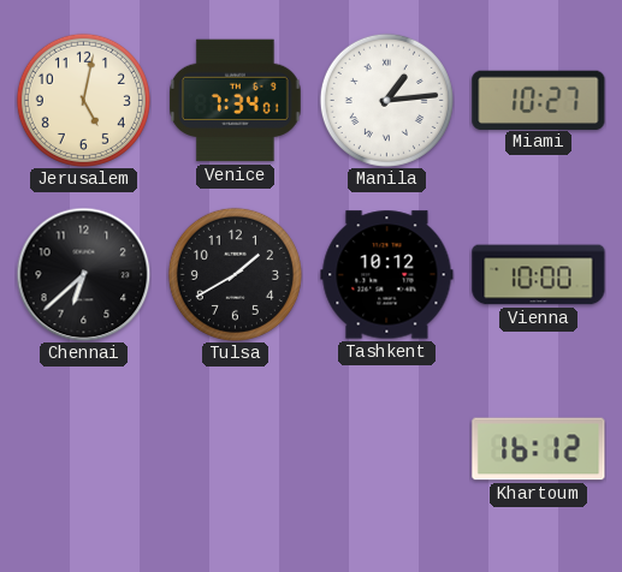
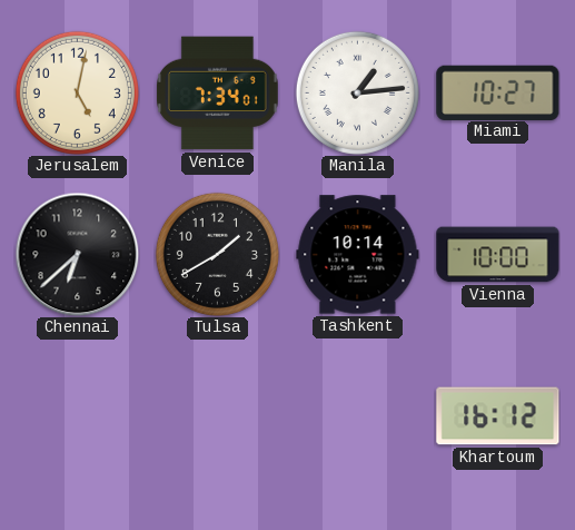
Tashkent: 10:12 -> 10:14 (358, 255)
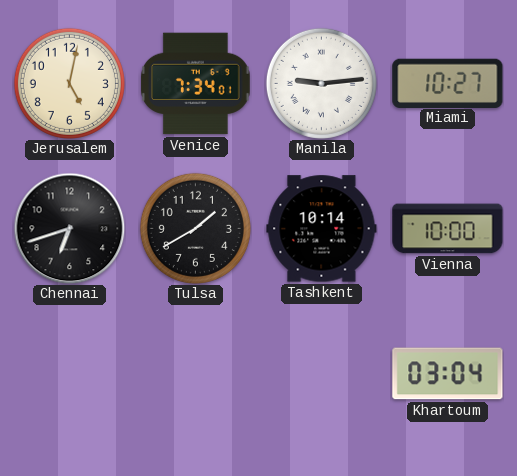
Manila: 1:14 -> 9:14 (321, 83)
Chennai: 6:38 -> 6:42 (69, 228)
Khartoum: 16:12 -> 03:04 (448, 374)
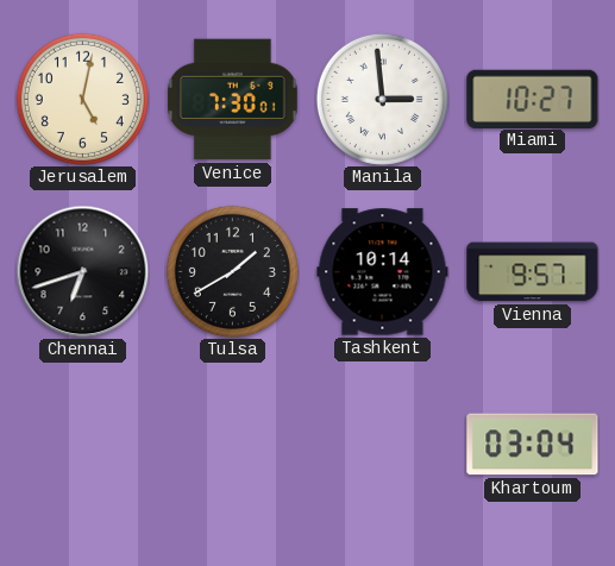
Venice: 7:34 -> 7:30 (233, 100)
Manila: 9:14 -> 2:59 (382, 99)
Vienna: 10:00 -> 9:57 (533, 272)
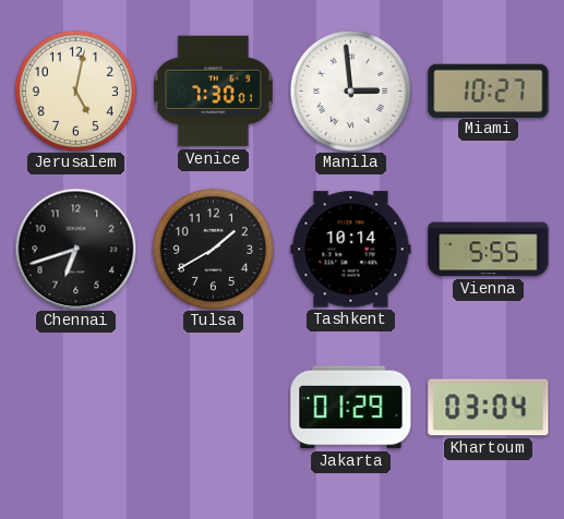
Vienna: 9:57 -> 5:55 (489, 250)
Jakarta: none -> 01:29 (351, 408)
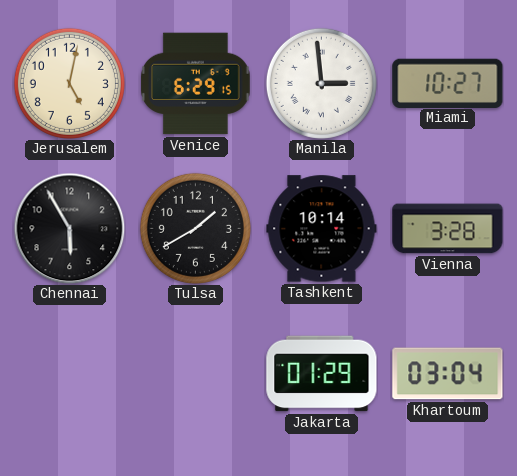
Venice: 7:30 -> 6:29 (196, 84)
Chennai: 6:42 -> 5:55 (69, 228)
Vienna: 5:55 -> 3:28 (448, 229)
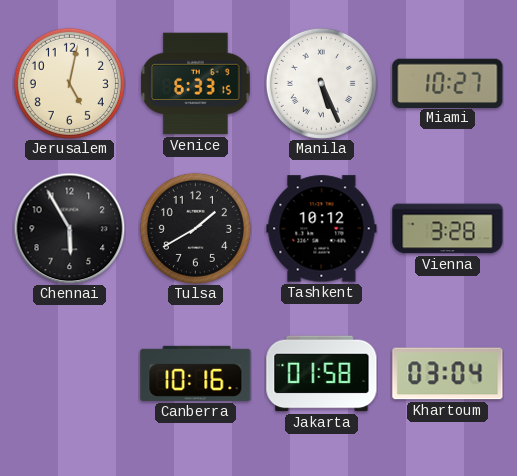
Venice: 6:29 -> 6:33 (196, 84)
Manila: 2:59 -> 5:26 (321, 83)
Tashkent: 10:14 -> 10:12 (322, 229)
Canberra: none -> 10:16 (196, 373)
Jakarta: 01:29 -> 01:58 (322, 374)
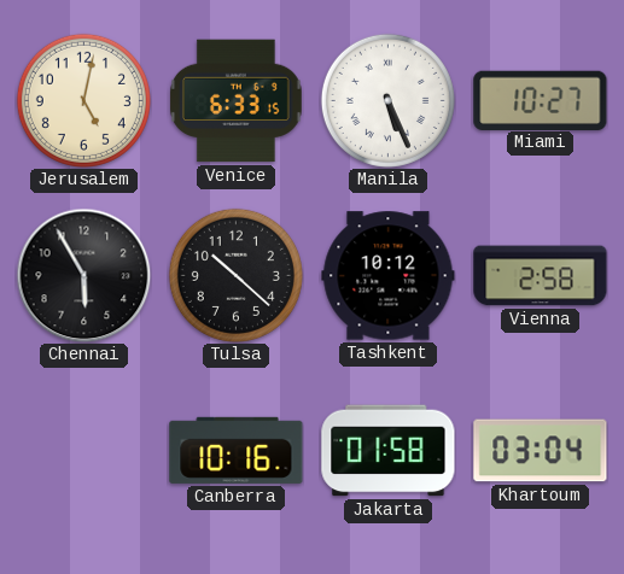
Tulsa: 1:40 -> 10:22 (235, 275)
Vienna: 3:28 -> 2:58 (541, 276)
